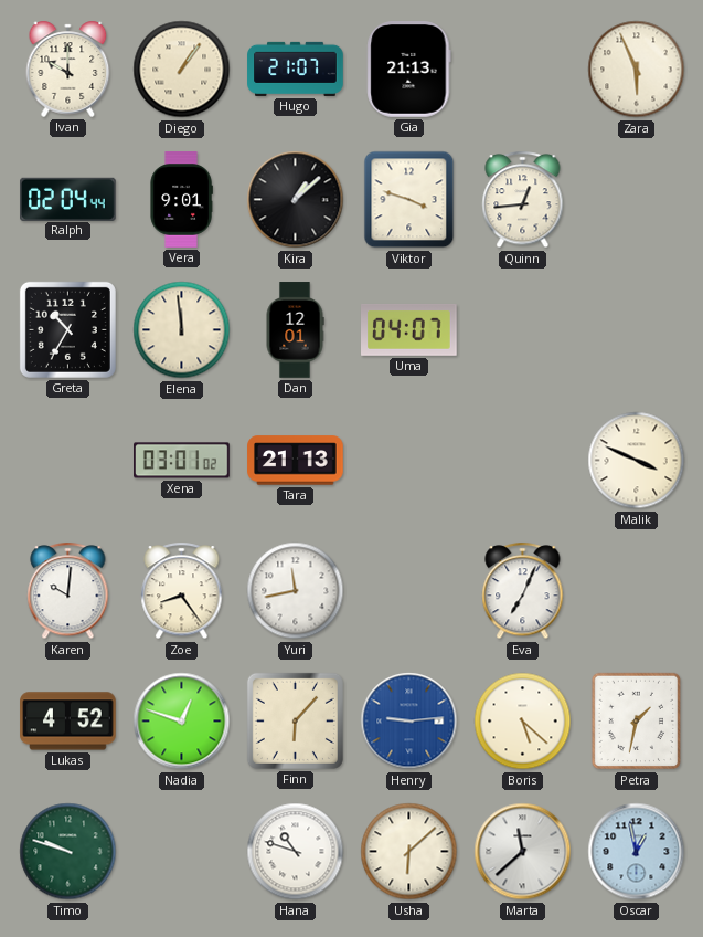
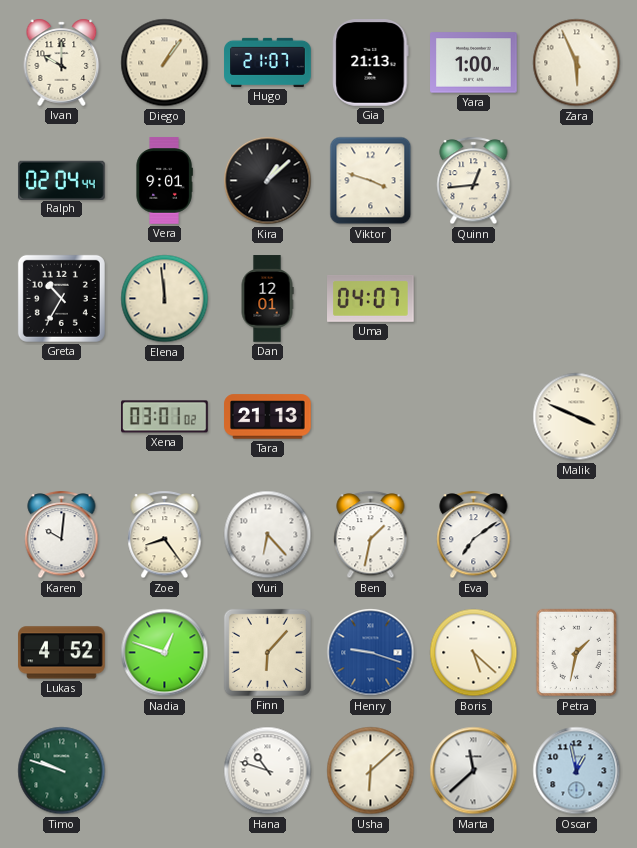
Yara: none -> 1:00 (474, 63)
Yuri: 11:43 -> 6:23 (268, 535)
Ben: none -> 1:32 (371, 535)
Eva: 7:04 -> 7:09 (474, 535)
Henry: 9:14 -> 9:18 (371, 653)
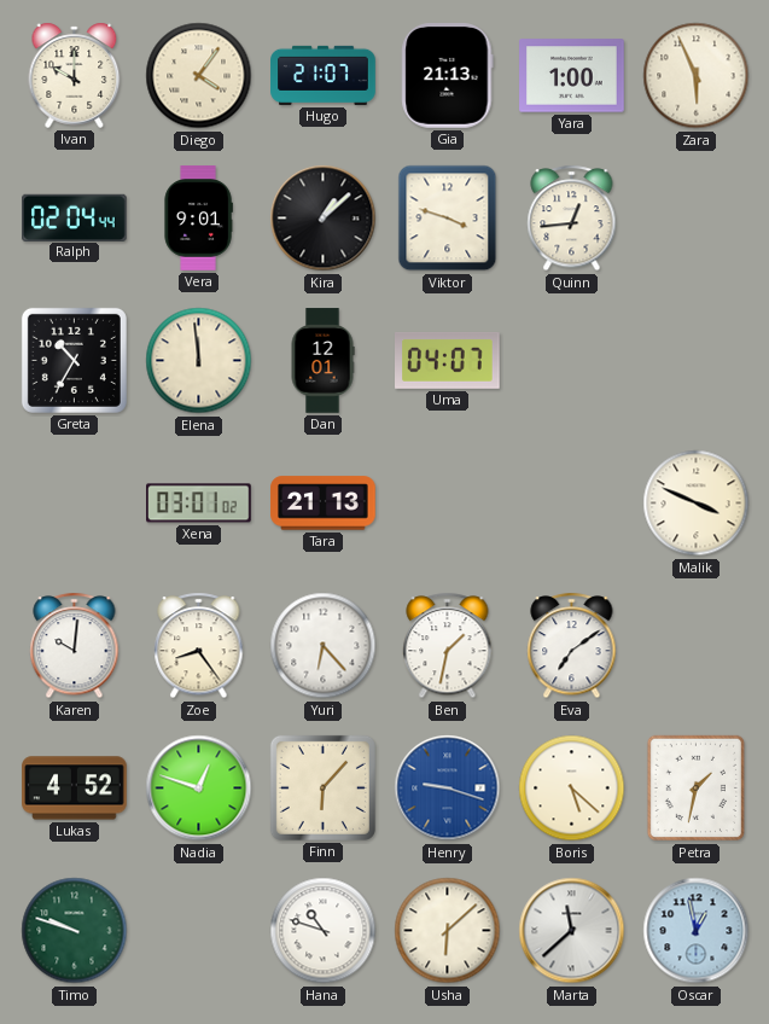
Diego: 1:06 -> 4:06 (199, 76)
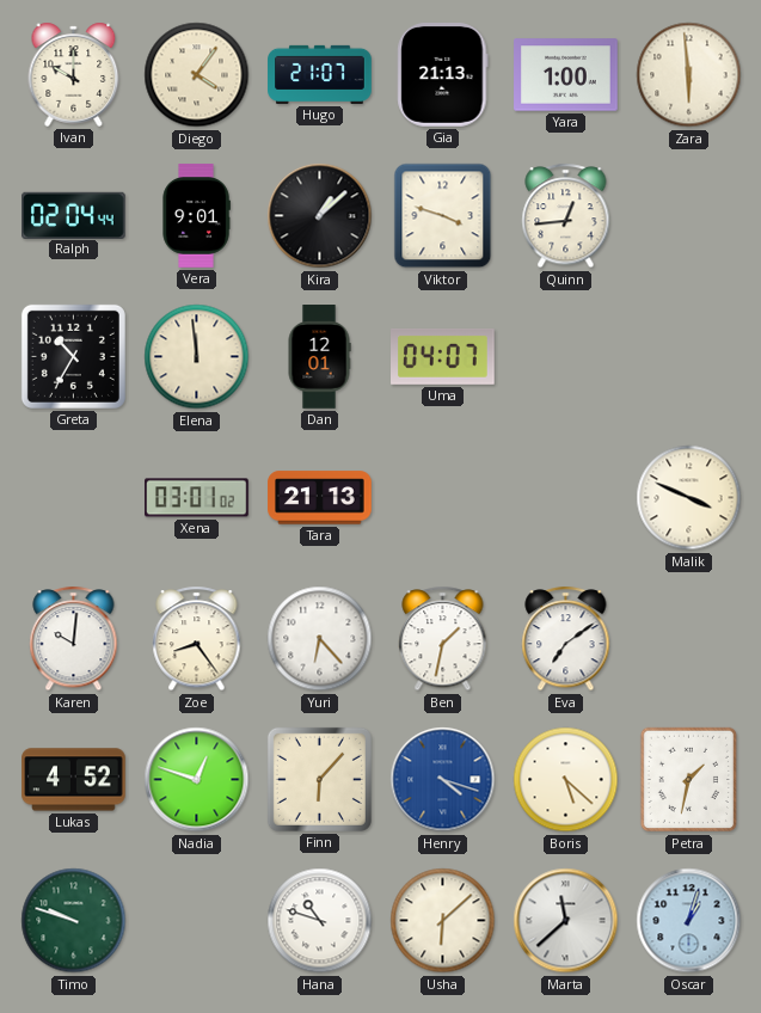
Zara: 5:56 -> 5:59 (689, 75)
Henry: 9:18 -> 4:18 (443, 780)
Oscar: 12:58 -> 1:03 (689, 921)
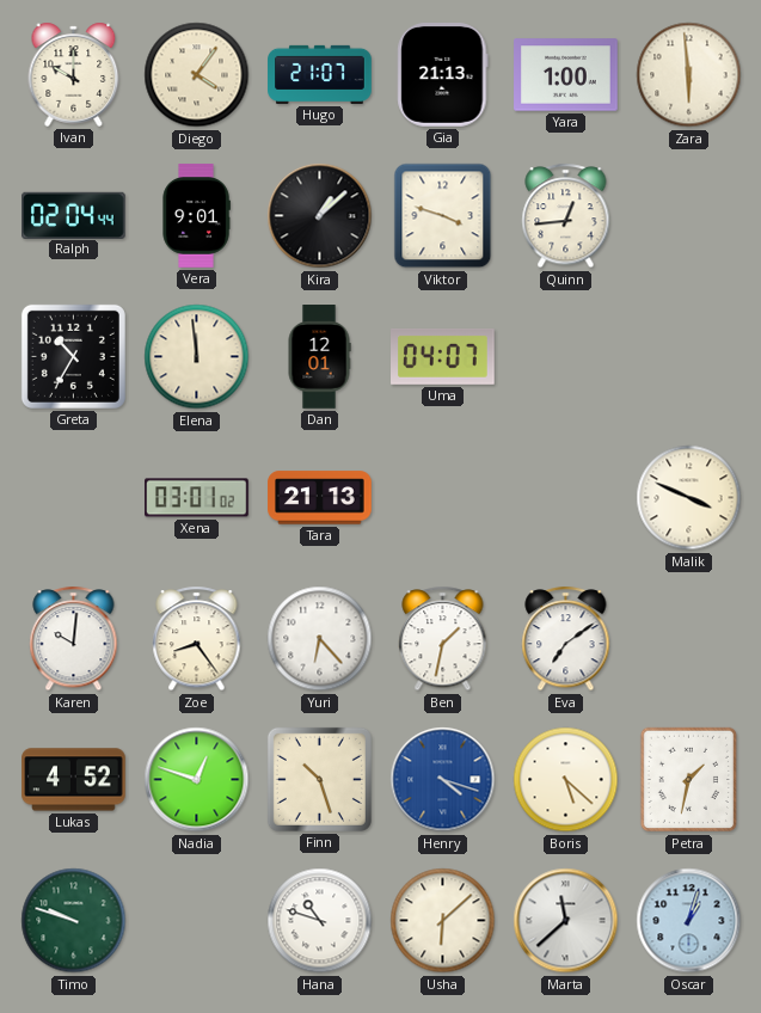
Finn: 6:07 -> 10:27 (319, 779)
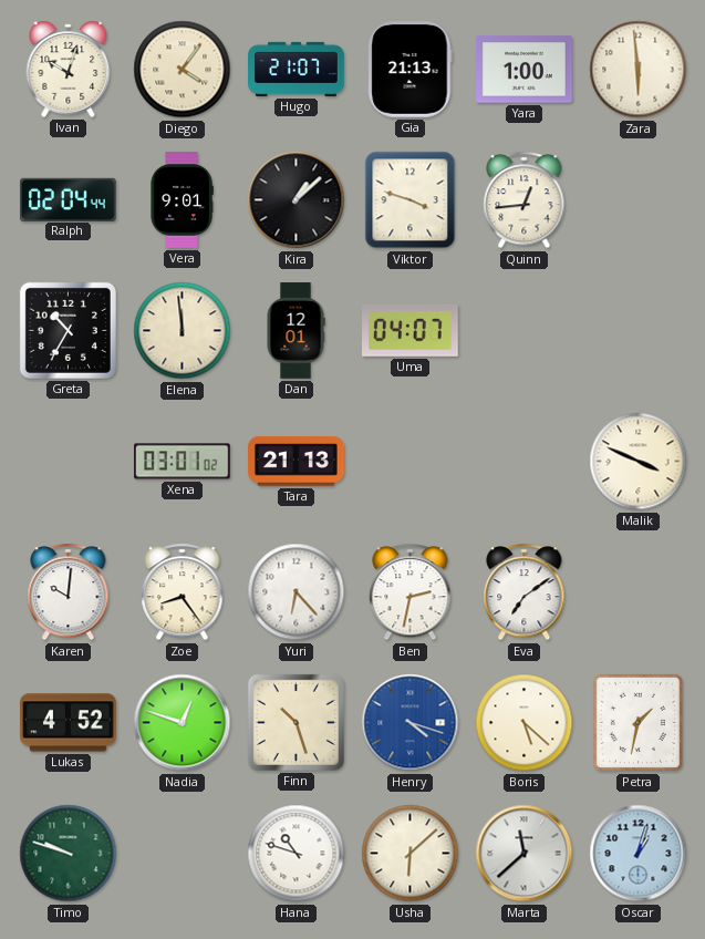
Ivan: 10:00 -> 10:03 (69, 69)
Ben: 1:32 -> 2:32 (411, 592)
